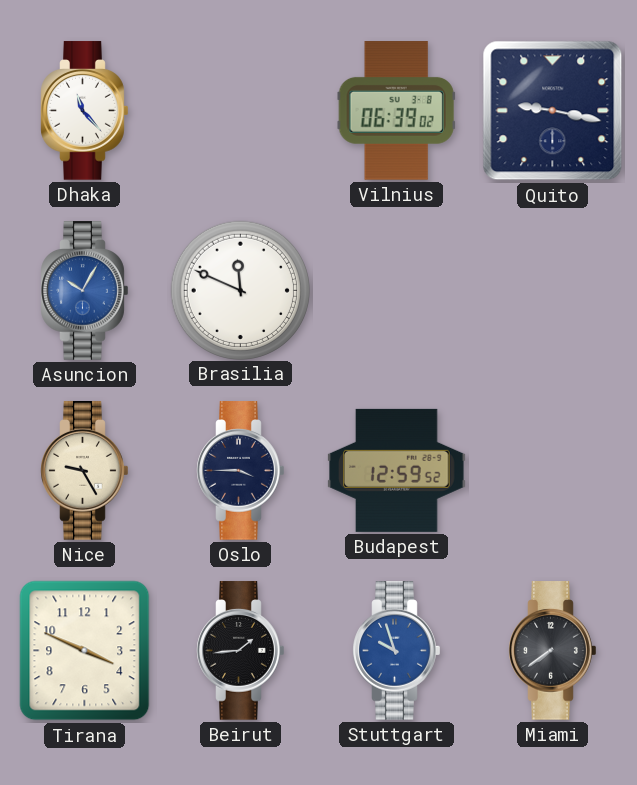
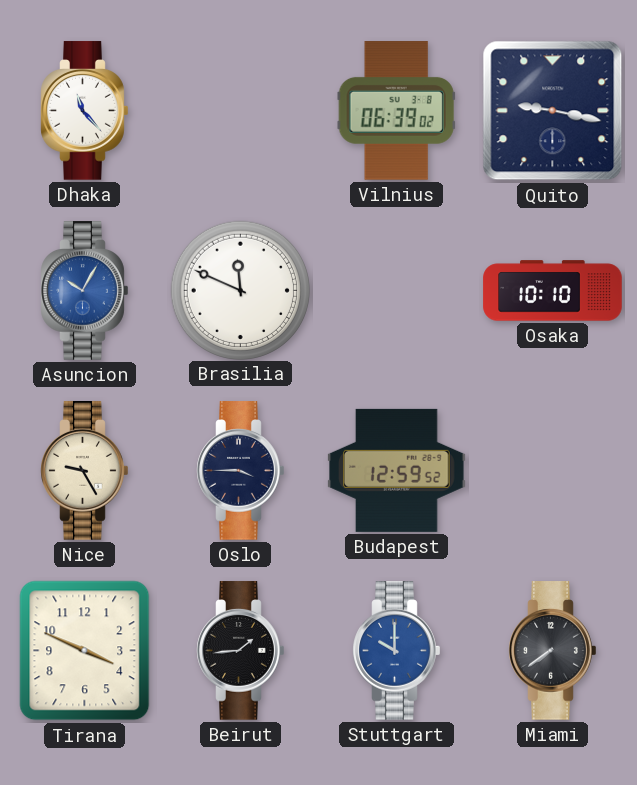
Osaka: none -> 10:10 (553, 291)
Stuttgart: 9:57 -> 10:00 (397, 651)
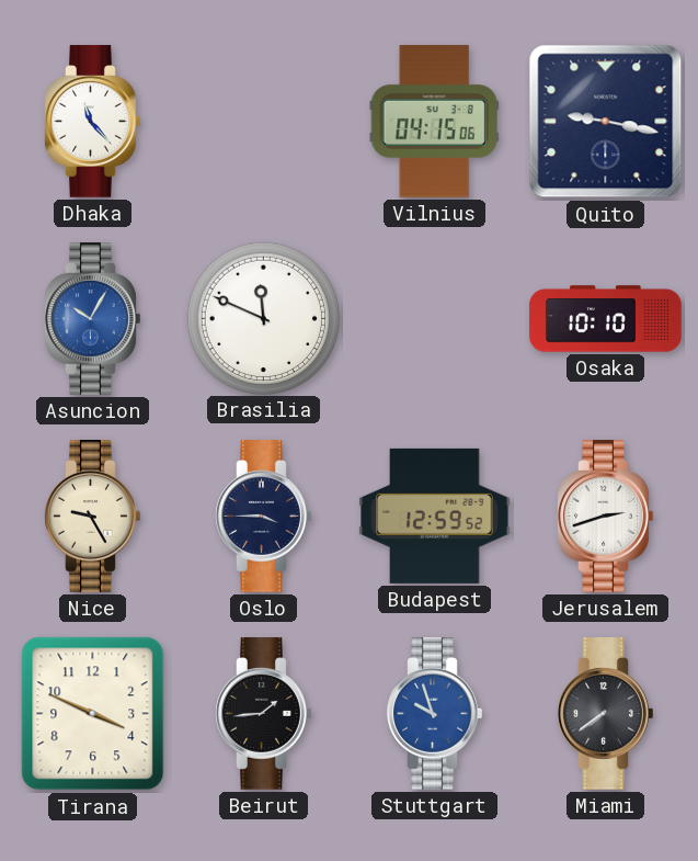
Vilnius: 06:39 -> 04:15 (434, 122)
Jerusalem: none -> 2:42 (606, 517)
Stuttgart: 10:00 -> 9:57 (435, 714)
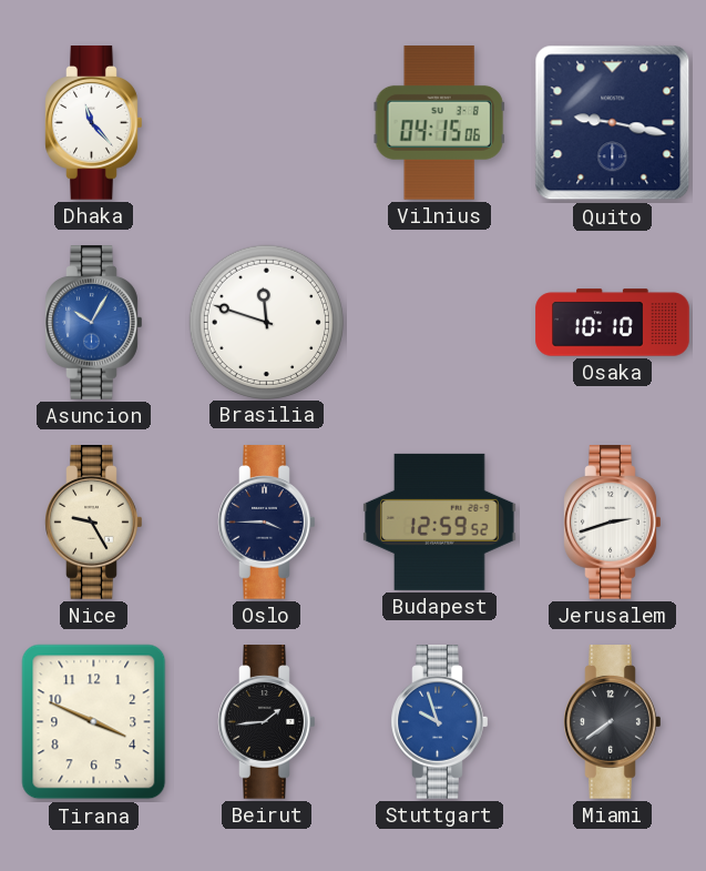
Brasilia: 11:49 -> 11:48 (266, 322)
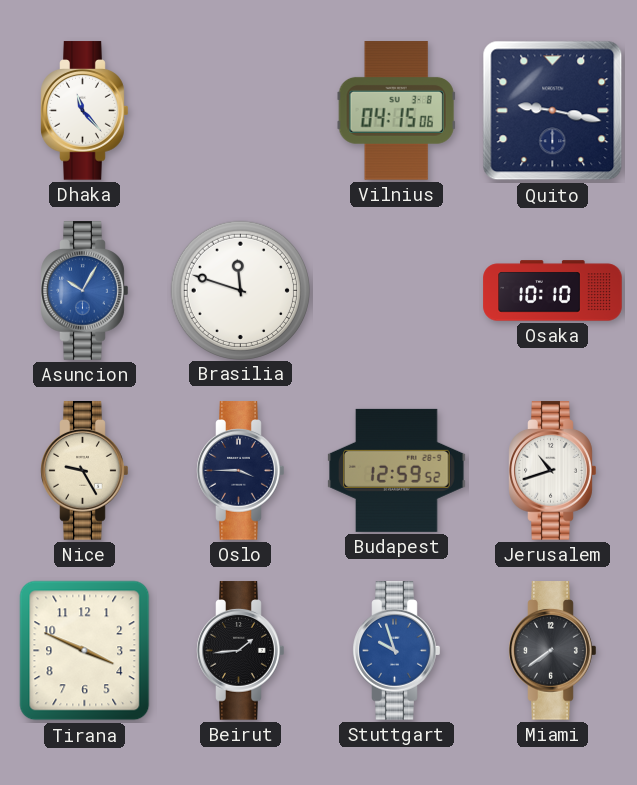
Jerusalem: 2:42 -> 10:42 (553, 471)
